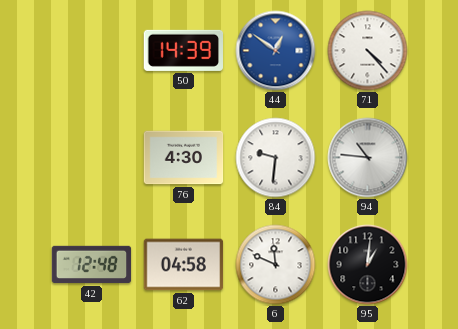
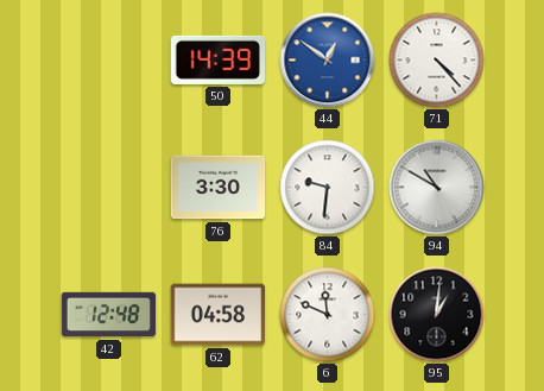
76: 4:30 -> 3:30 (219, 188)
94: 10:46 -> 10:50 (437, 188)
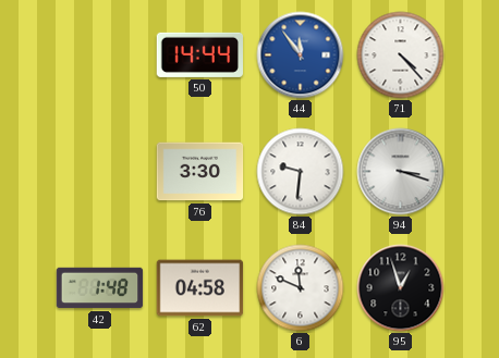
50: 14:39 -> 14:44 (199, 54)
44: 12:51 -> 11:54 (301, 55)
94: 10:50 -> 3:18 (401, 172)
42: 12:48 -> 1:48 (100, 288)
95: 1:01 -> 12:57 (401, 288)
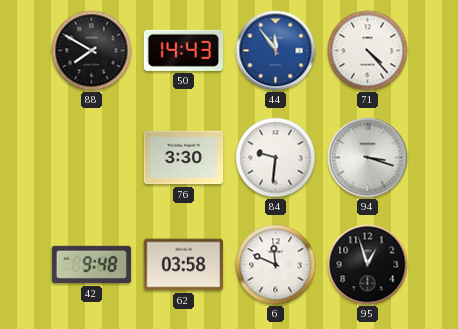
88: none -> 7:50 (92, 51)
50: 14:44 -> 14:43 (183, 50)
42: 1:48 -> 9:48 (92, 265)
62: 04:58 -> 03:58 (184, 265)
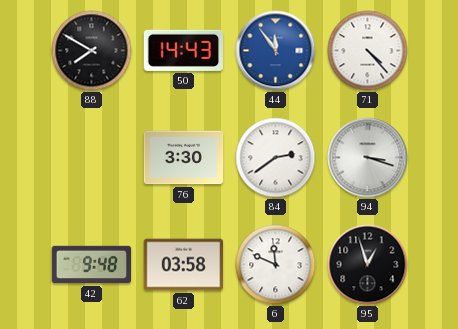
84: 9:31 -> 2:39 (276, 158)
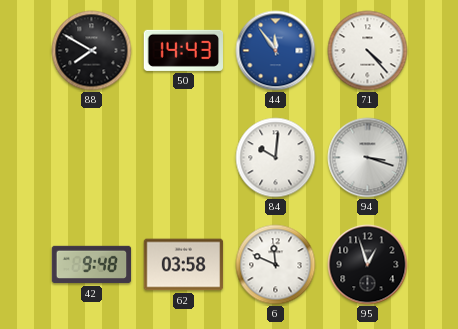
76: 3:30 -> none (184, 158)
84: 2:39 -> 10:01 (276, 158)
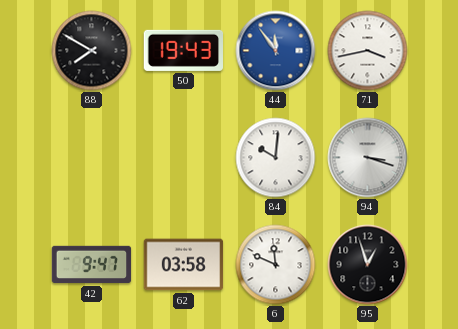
50: 14:43 -> 19:43 (183, 50)
71: 4:23 -> 3:43 (368, 51)
42: 9:48 -> 9:47 (92, 265)
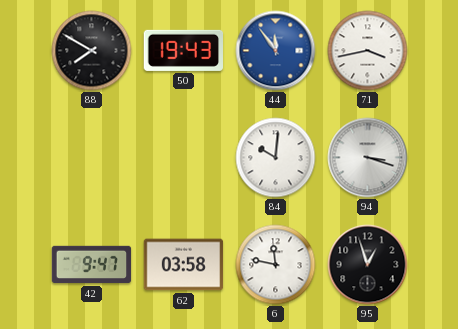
6: 11:49 -> 11:47 (276, 265)
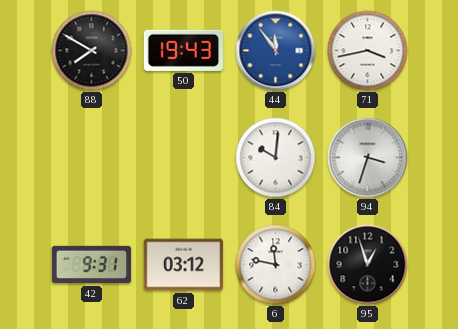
94: 3:18 -> 3:33 (368, 158)
42: 9:47 -> 9:31 (92, 265)
62: 03:58 -> 03:12 (184, 265)
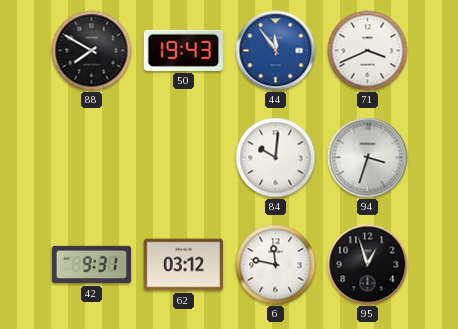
71: 3:43 -> 3:41 (368, 51)
